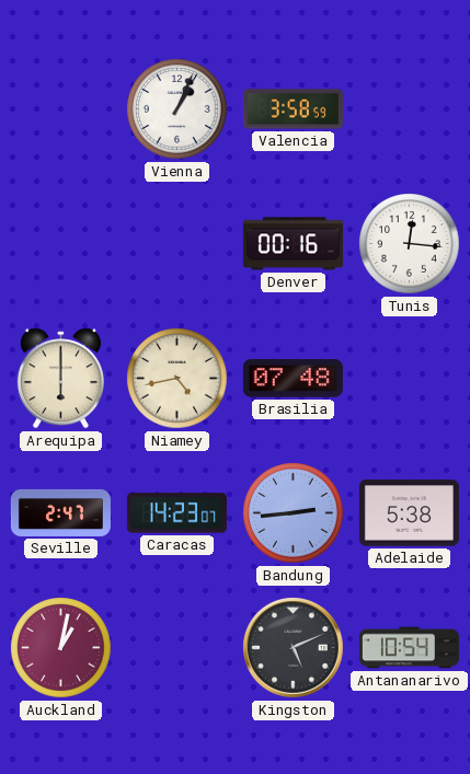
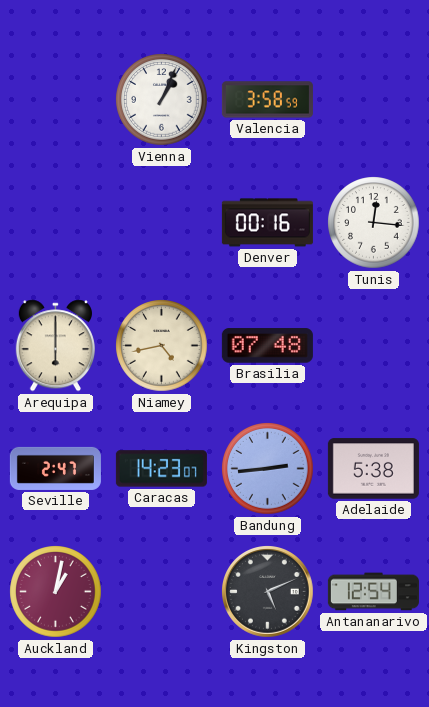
Antananarivo: 10:54 -> 12:54 (373, 592)
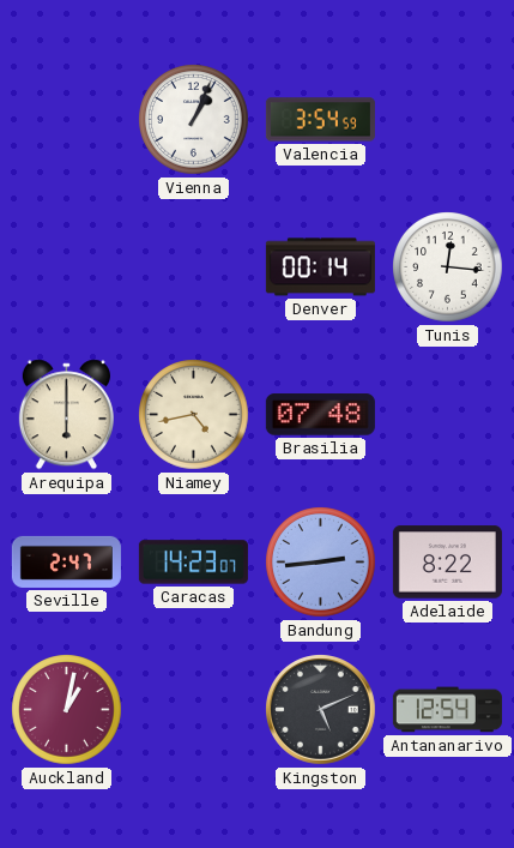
Valencia: 3:58 -> 3:54 (320, 120)
Denver: 00:16 -> 00:14 (320, 267)
Adelaide: 5:38 -> 8:22 (447, 563)
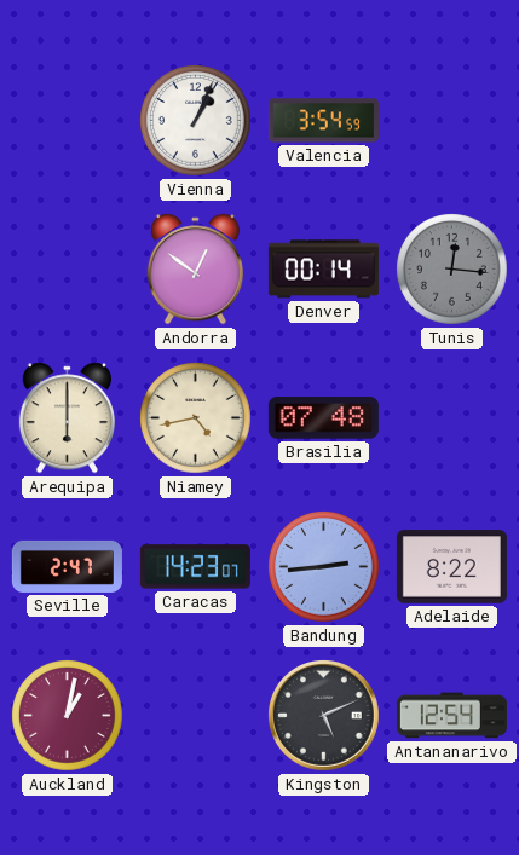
Andorra: none -> 12:51 (195, 270)
Tunis dial: white -> grey (452, 270)
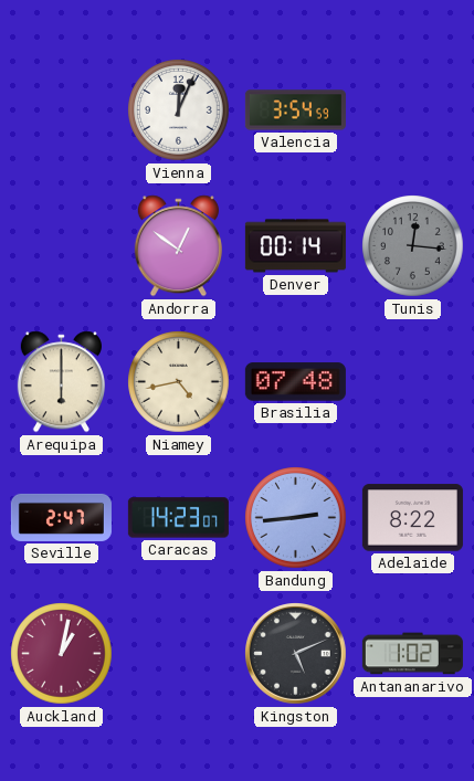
Vienna: 1:04 -> 12:04 (179, 110)
Antananarivo: 12:54 -> 1:02 (412, 654)
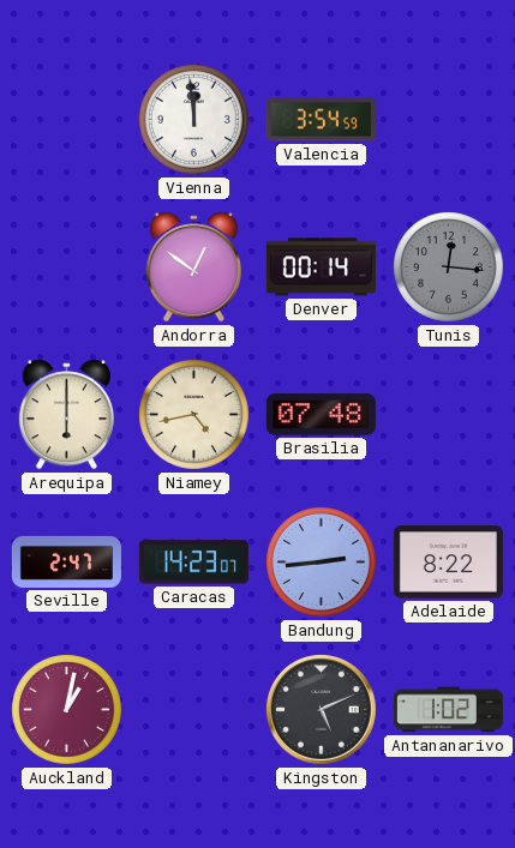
Vienna: 12:04 -> 11:59 (194, 120)
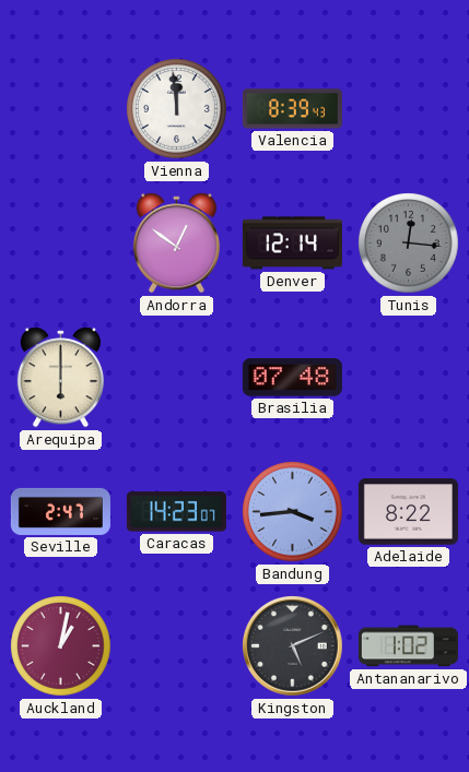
Valencia: 3:54 -> 8:39 (292, 109)
Denver: 00:14 -> 12:14 (292, 244)
Niamey: 4:43 -> none (194, 415)
Bandung: 2:44 -> 3:44 (293, 512)
